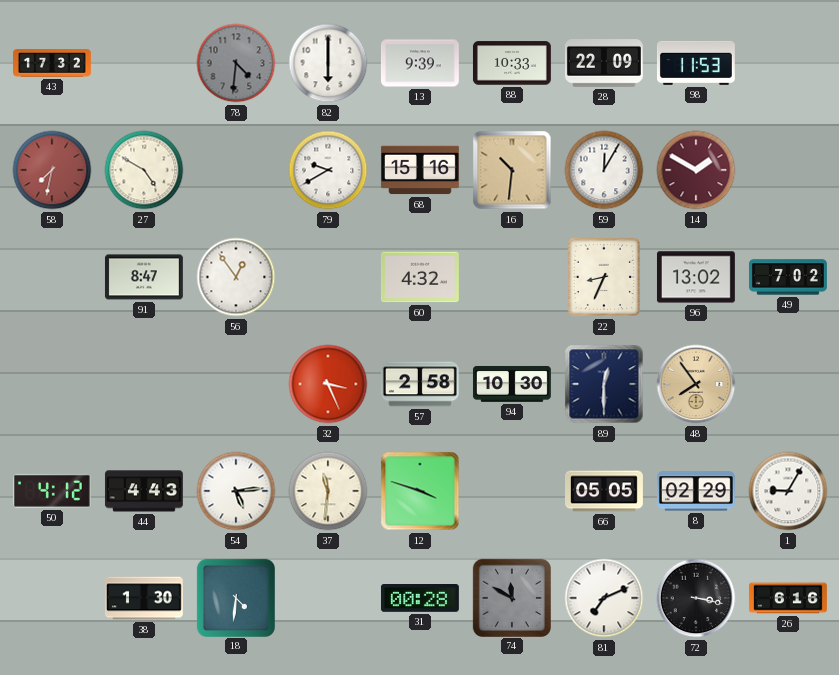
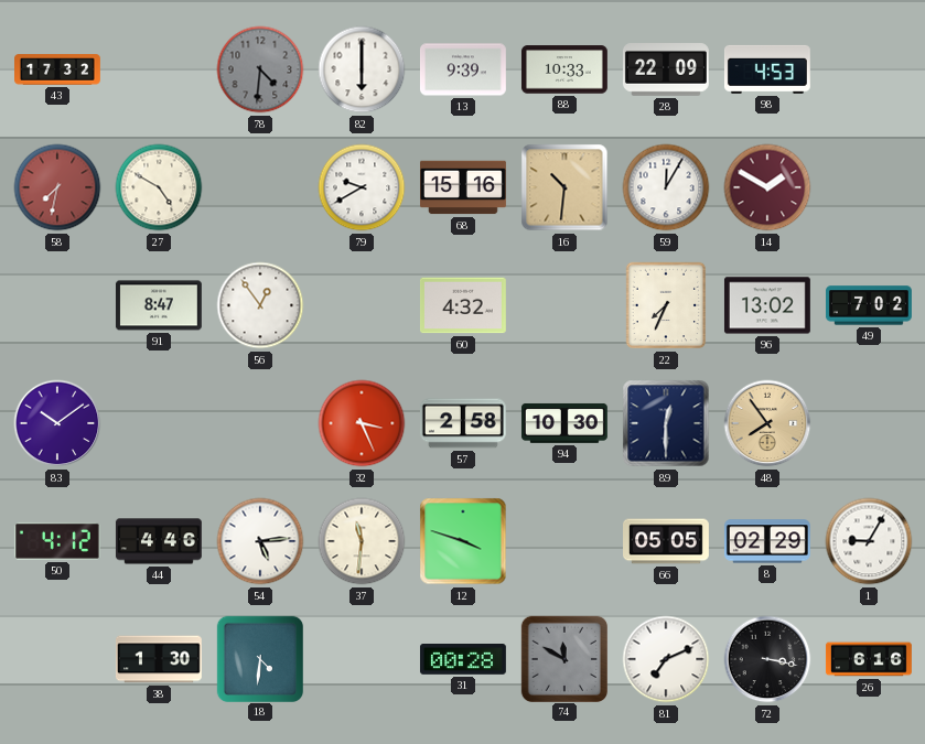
98: 11:53 -> 4:53 (767, 69)
22: 8:34 -> 7:34 (666, 305)
83: none -> 10:09 (57, 423)
44: 4:43 -> 4:46 (159, 541)
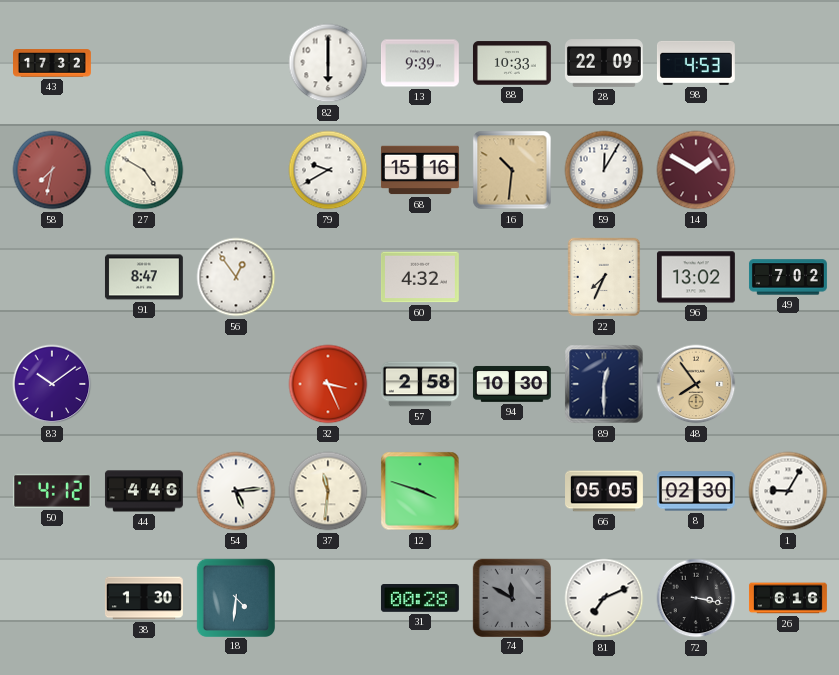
78: 4:31 -> none (260, 69)
8: 02:29 -> 02:30 (696, 491)
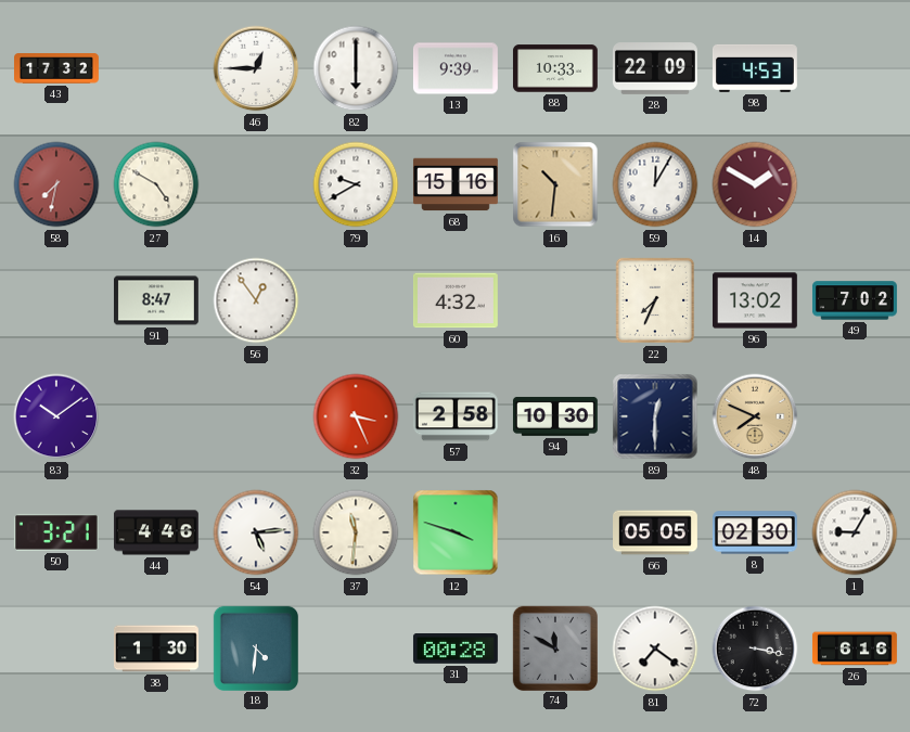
46: none -> 12:45 (256, 68)
48: 7:54 -> 7:49 (755, 416)
50: 4:12 -> 3:21 (56, 532)
81: 7:11 -> 7:21 (655, 648)
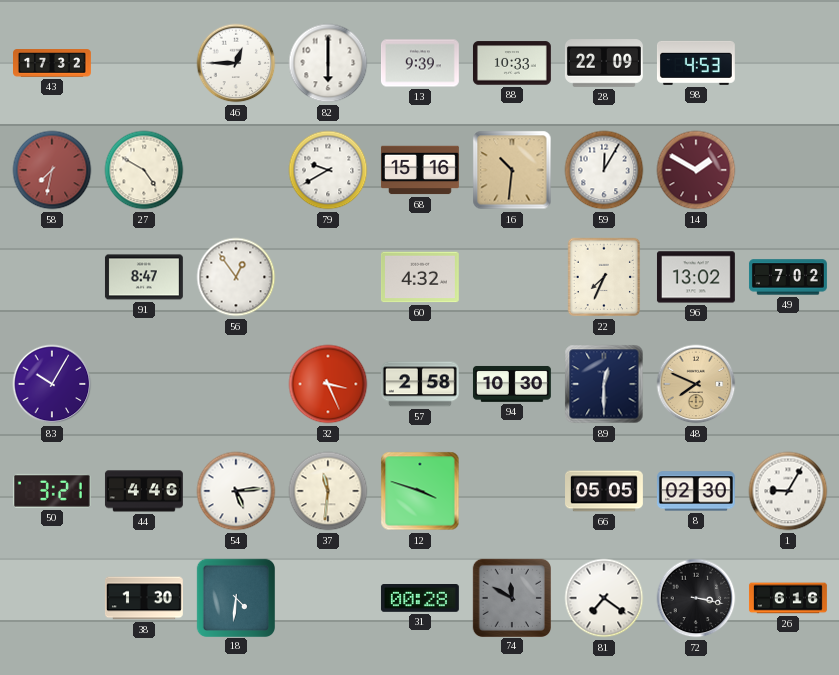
83: 10:09 -> 10:05 (52, 384)
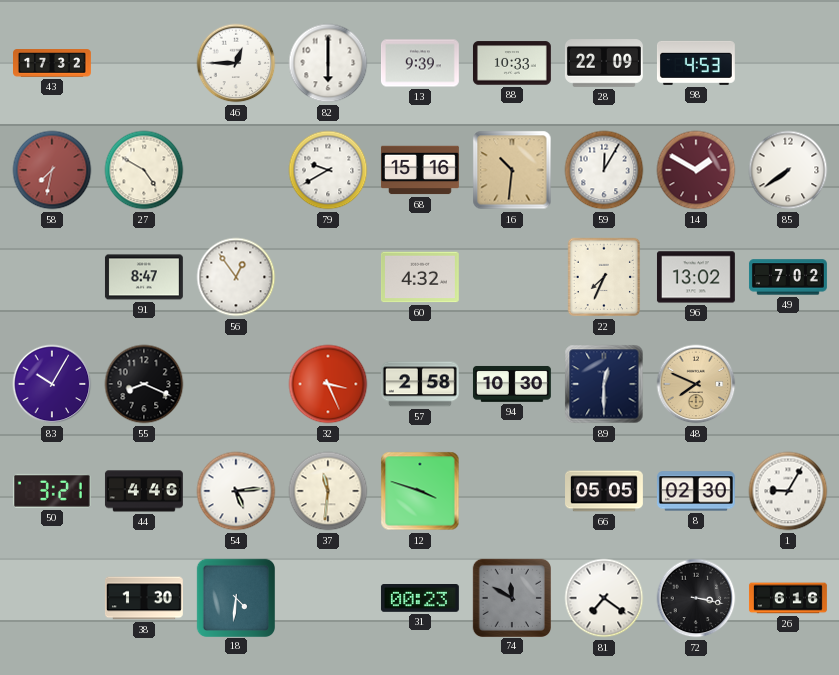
85: none -> 7:39 (788, 170)
55: none -> 8:19 (144, 384)
31: 00:28 -> 00:23 (420, 599)
